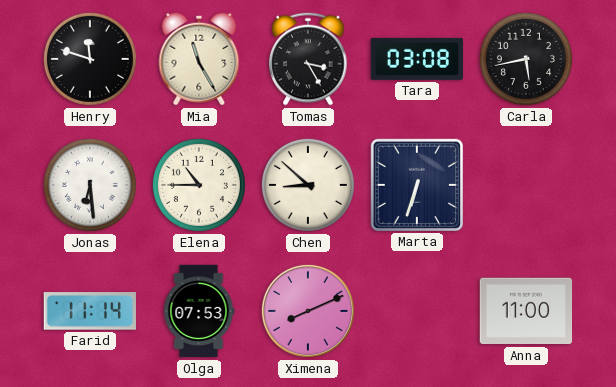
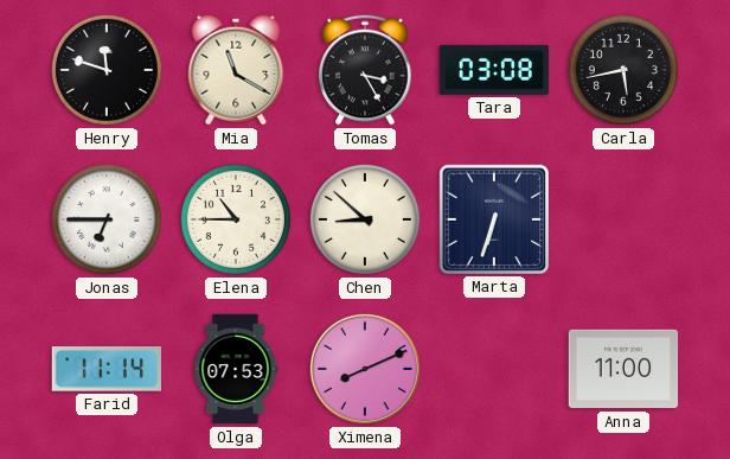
Mia: 11:25 -> 11:20 (236, 70)
Jonas: 6:29 -> 6:45 (107, 219)
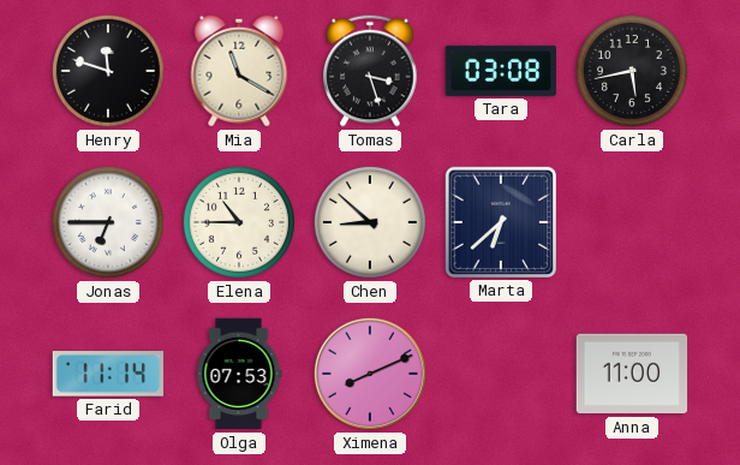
Tomas: 3:25 -> 3:27 (370, 71)
Marta: 6:33 -> 6:38 (500, 221)
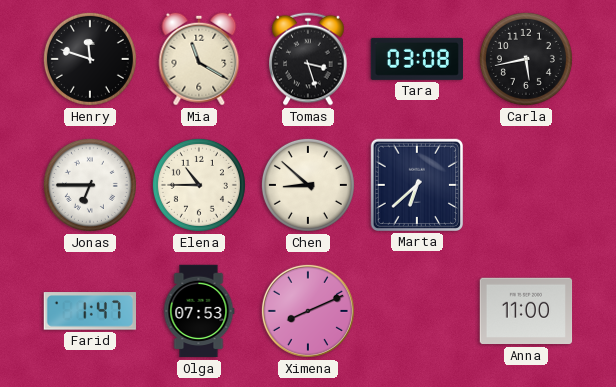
Farid: 11:14 -> 1:47 (89, 311)
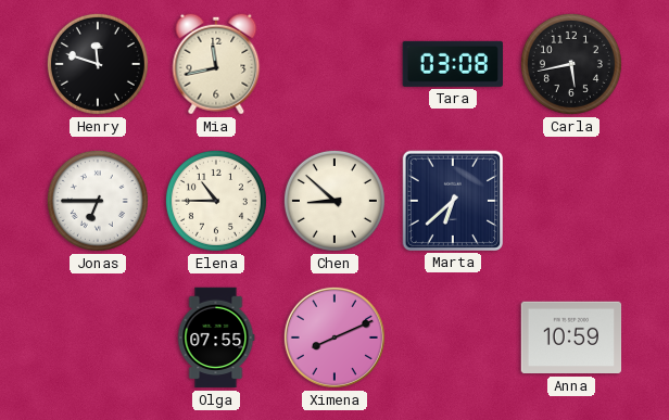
Mia: 11:20 -> 11:43 (216, 64)
Tomas: 3:27 -> none (308, 59)
Farid: 1:47 -> none (89, 311)
Olga: 07:53 -> 07:55 (216, 338)
Anna: 11:00 -> 10:59 (571, 338)
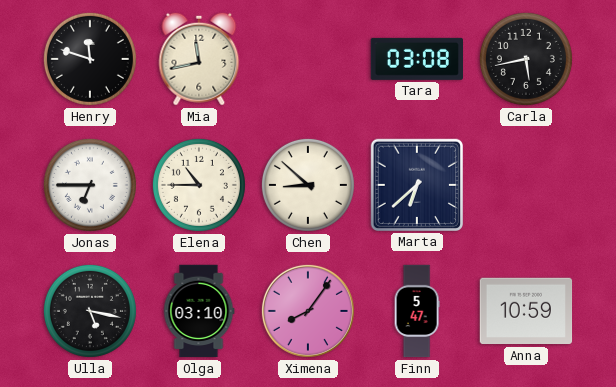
Ulla: none -> 5:17 (90, 311)
Olga: 07:55 -> 03:10 (199, 311)
Ximena: 8:11 -> 8:06 (308, 311)
Finn: none -> 5:47 (417, 311)
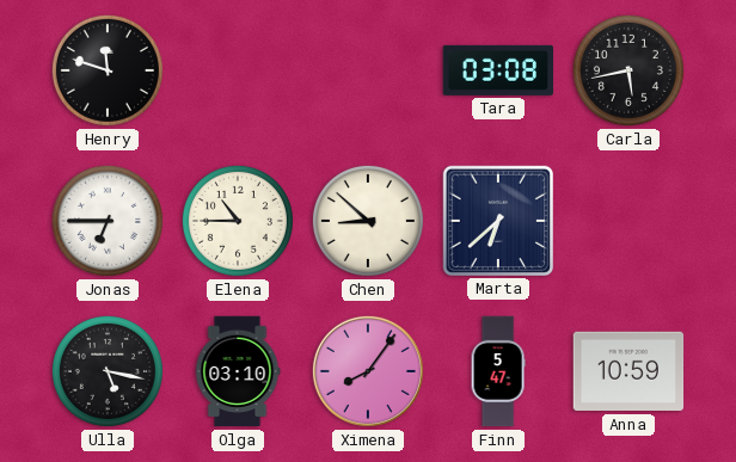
Mia: 11:43 -> none (199, 59)
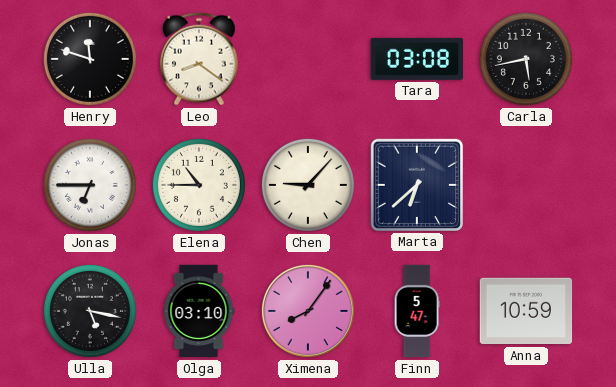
Leo: none -> 8:21 (199, 59)
Chen: 8:52 -> 9:07 (308, 185)
